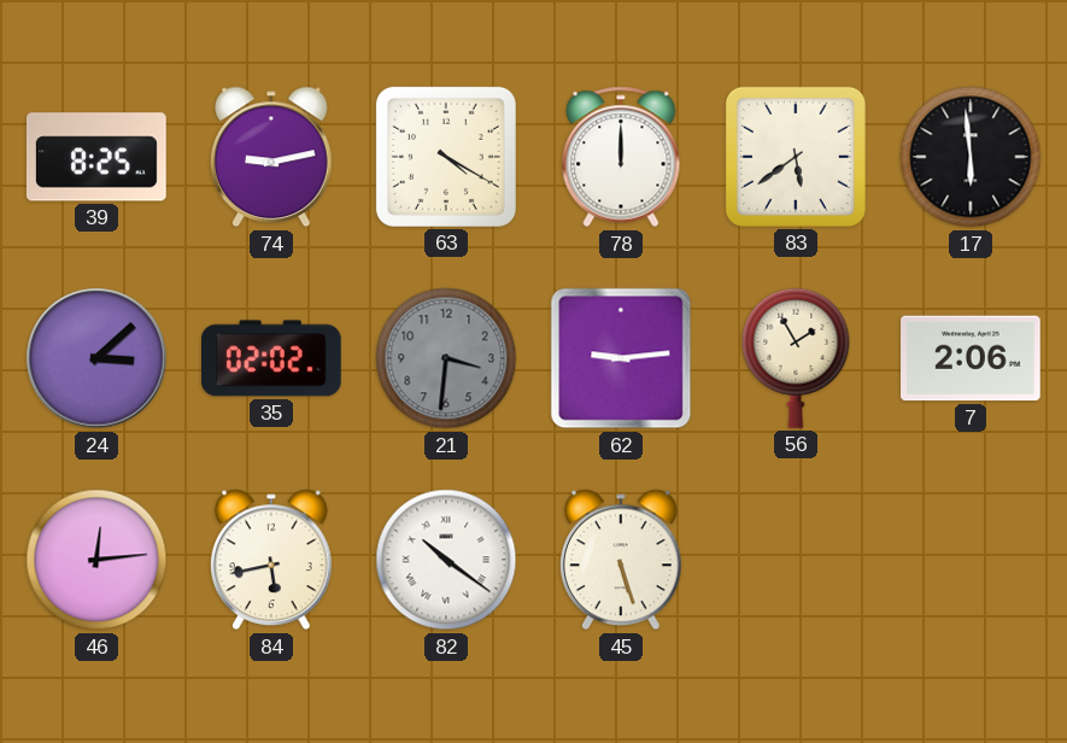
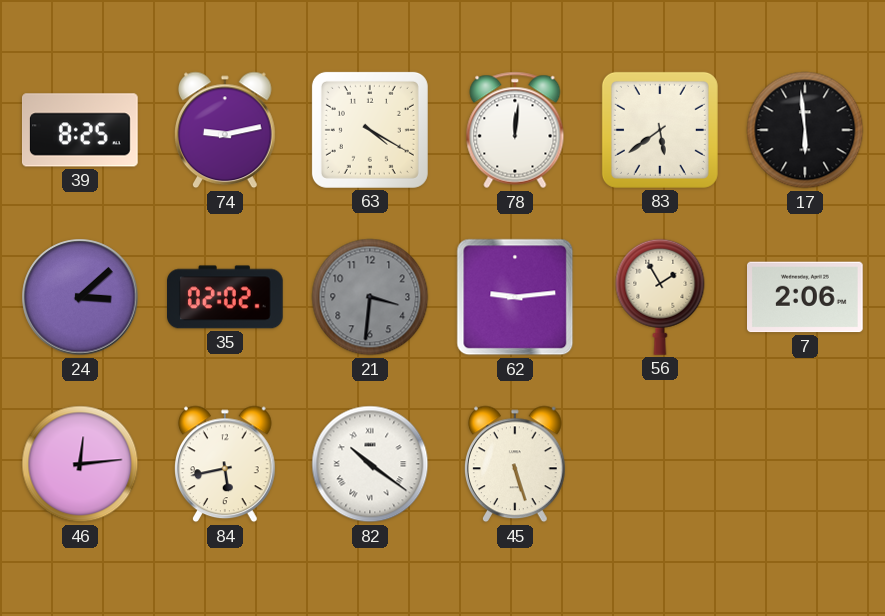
78: 12:00 -> 12:01 (515, 130)
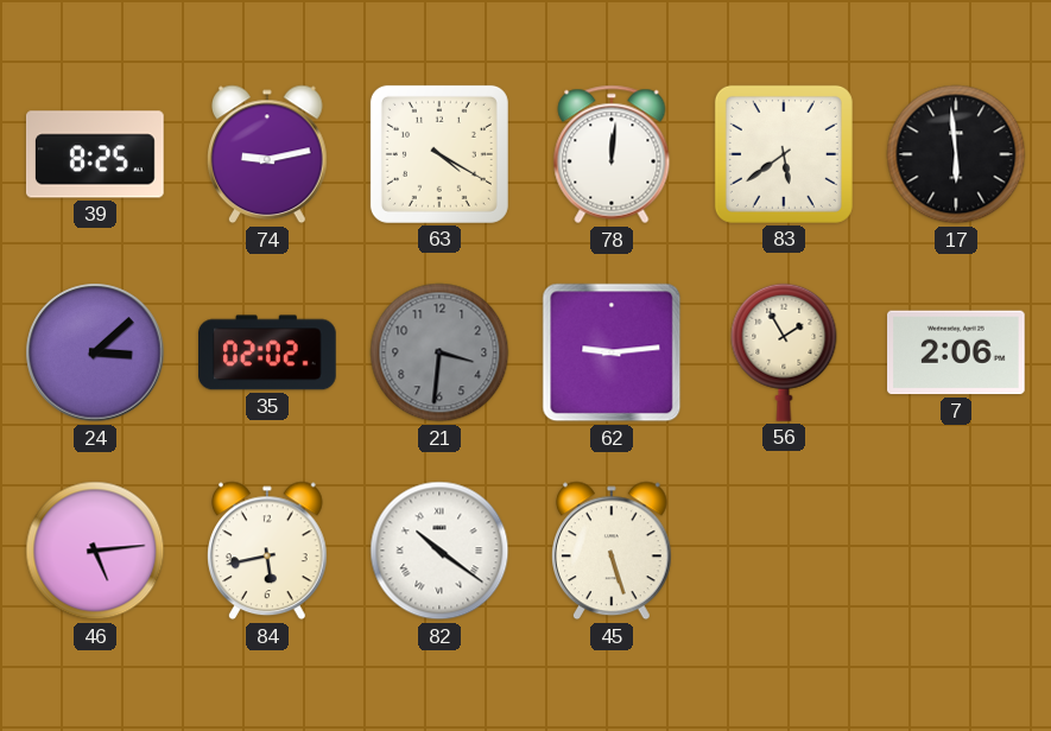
46: 12:14 -> 5:14 (95, 551)
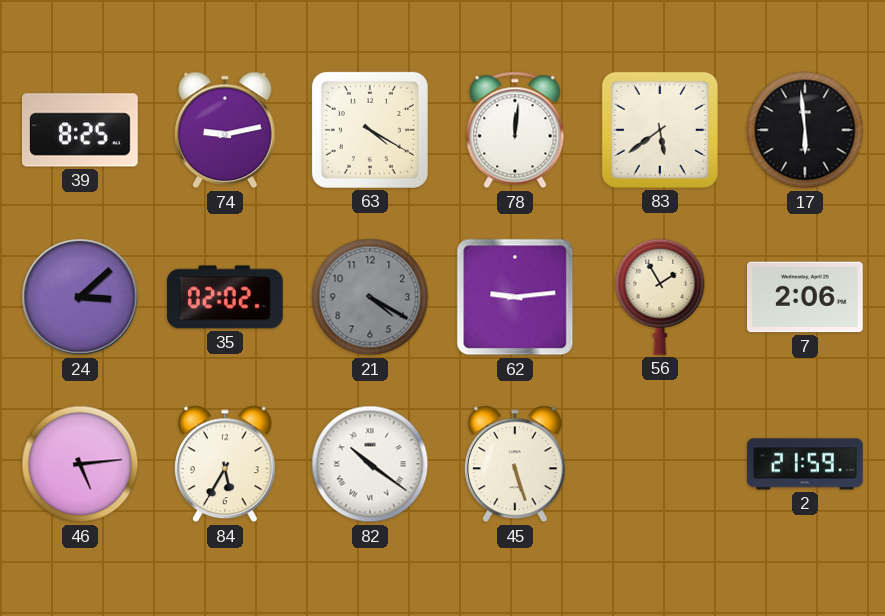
21: 3:31 -> 4:20 (370, 297)
84: 5:43 -> 5:35 (226, 464)
2: none -> 21:59 (805, 464)
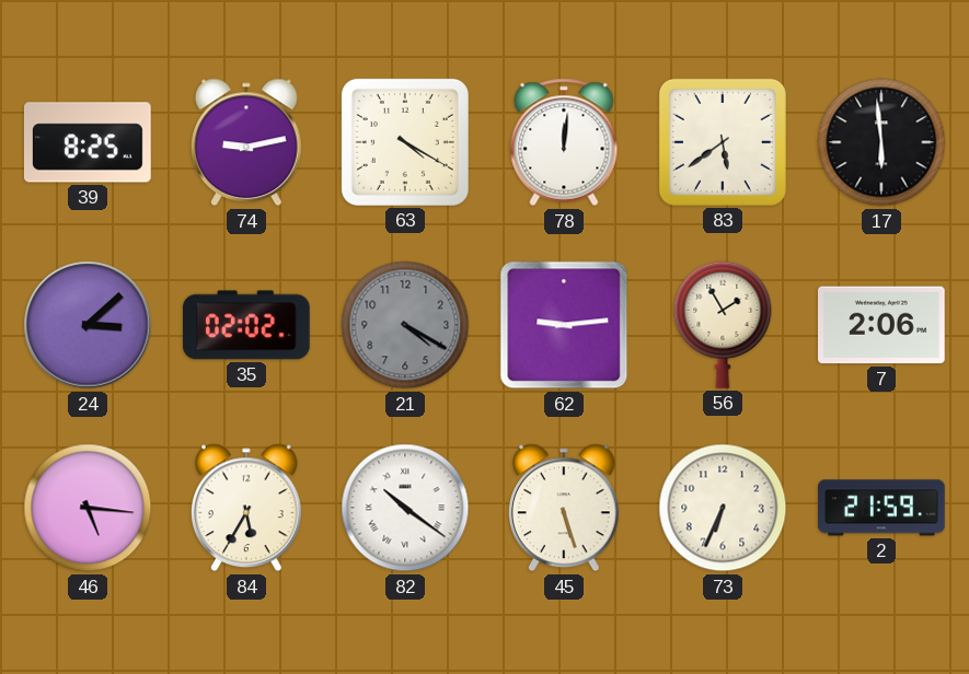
46: 5:14 -> 5:16 (88, 508)
73: none -> 6:34 (723, 508)
